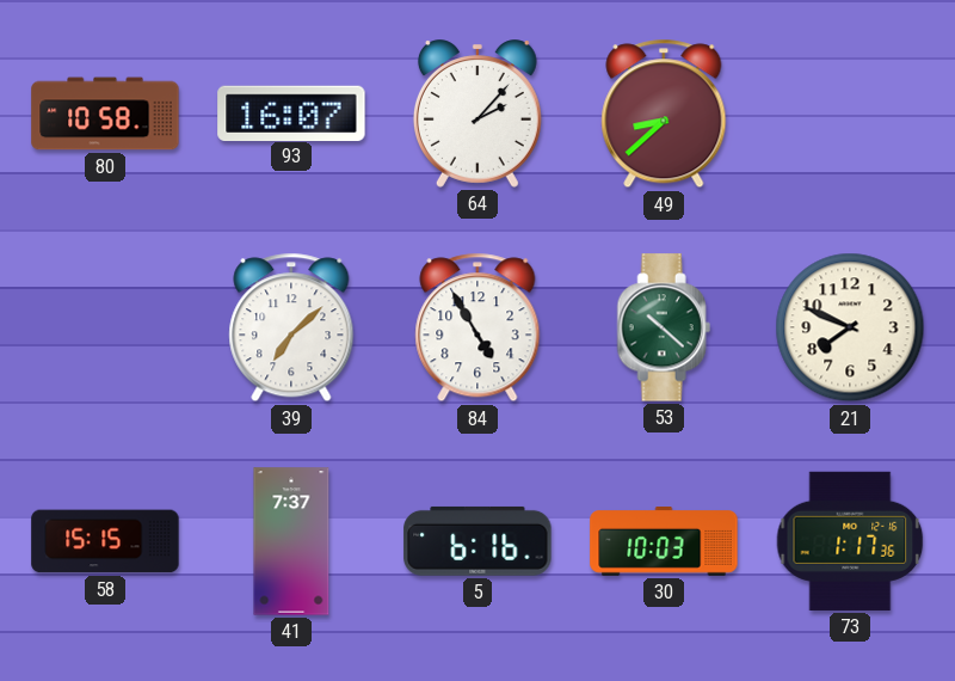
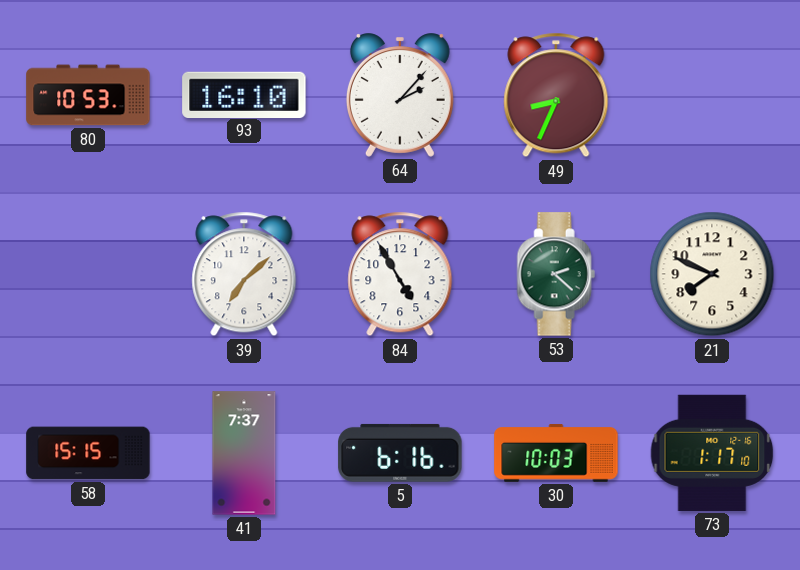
80: 10:58 -> 10:53 (88, 95)
93: 16:07 -> 16:10 (244, 94)
49: 8:38 -> 8:34 (556, 95)
53: 10:22 -> 2:22 (556, 274)
73: 1:17:36 -> 1:17:10 (712, 453)
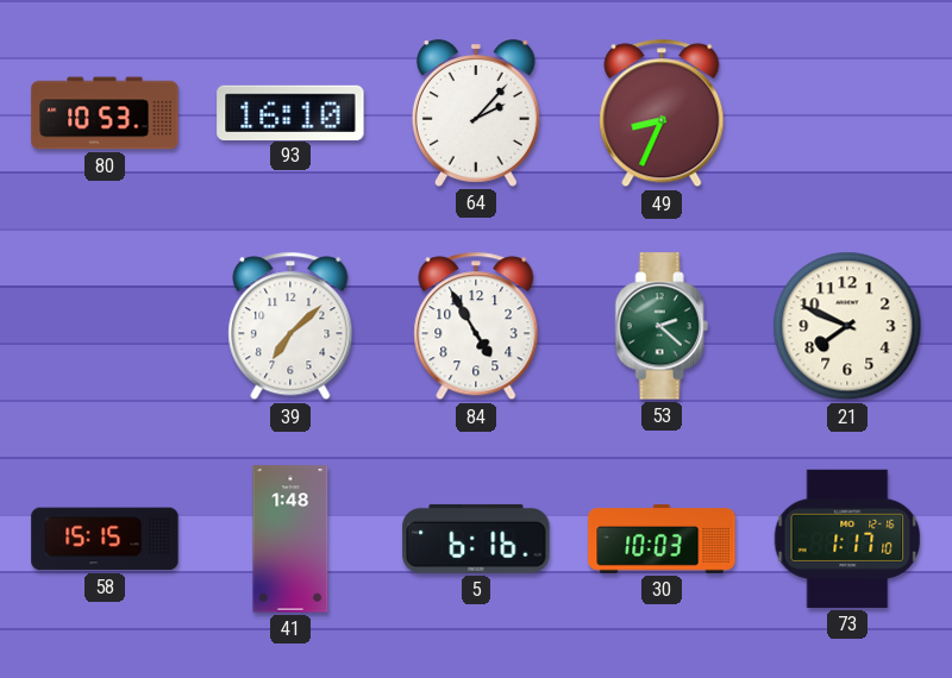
41: 7:37 -> 1:48 (290, 539)
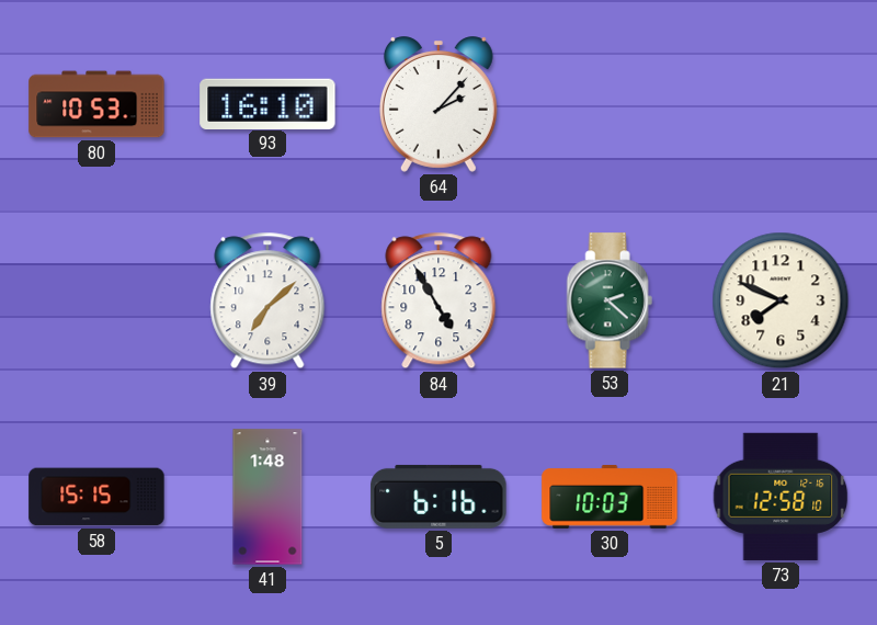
49: 8:34 -> none (662, 113)
73: 1:17 -> 12:58 (781, 497)
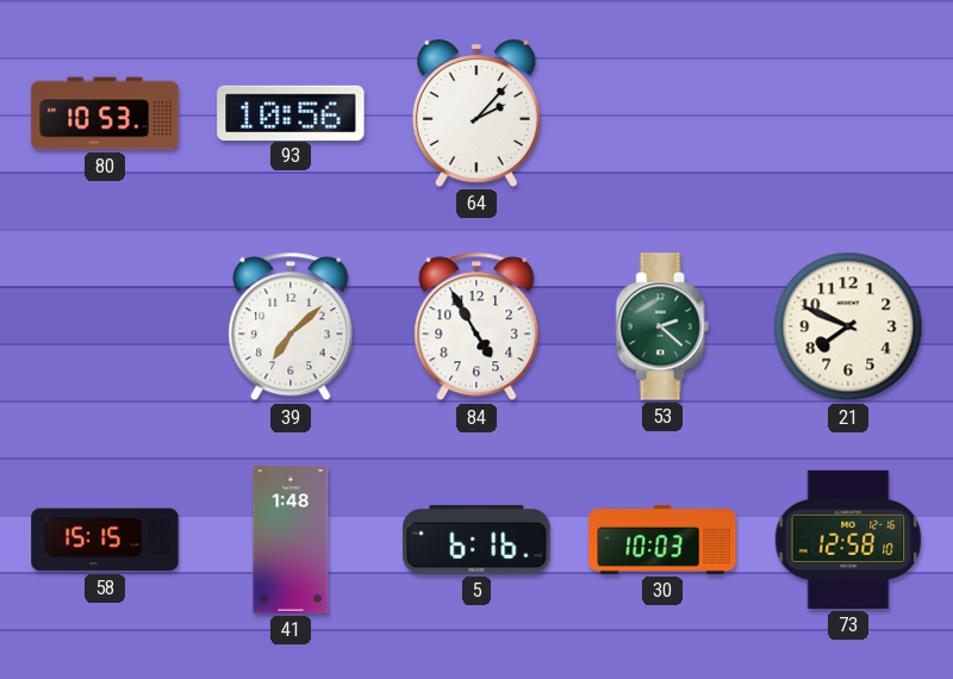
93: 16:10 -> 10:56 (291, 112)
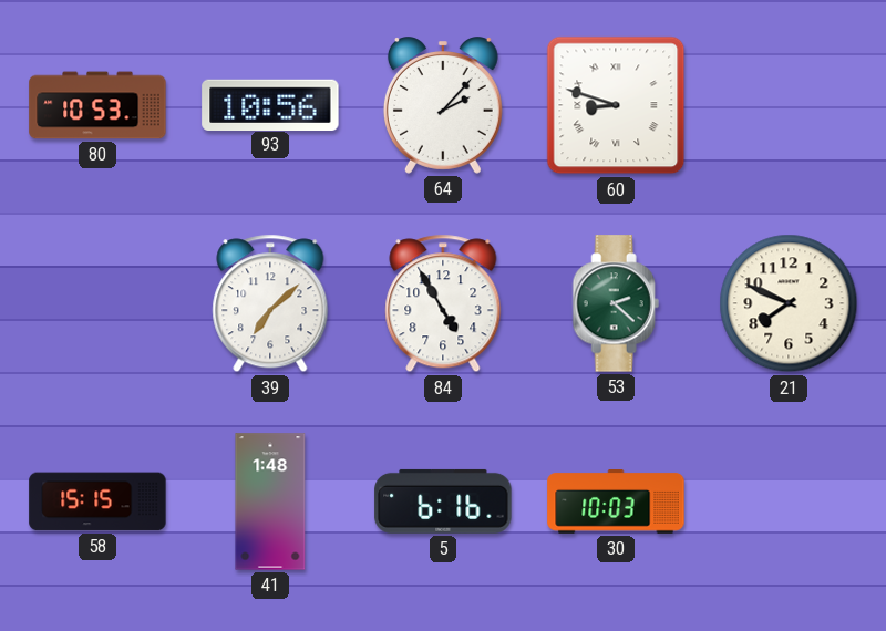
60: none -> 8:48 (616, 105)
73: 12:58 -> none (848, 540)
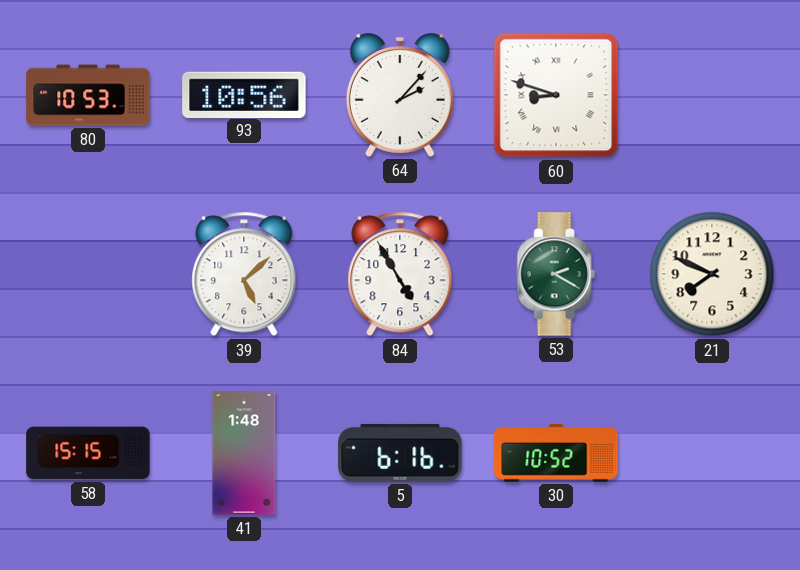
39: 7:08 -> 5:08 (244, 274)
53: 2:22 -> 2:20 (556, 274)
30: 10:03 -> 10:52 (556, 454)
